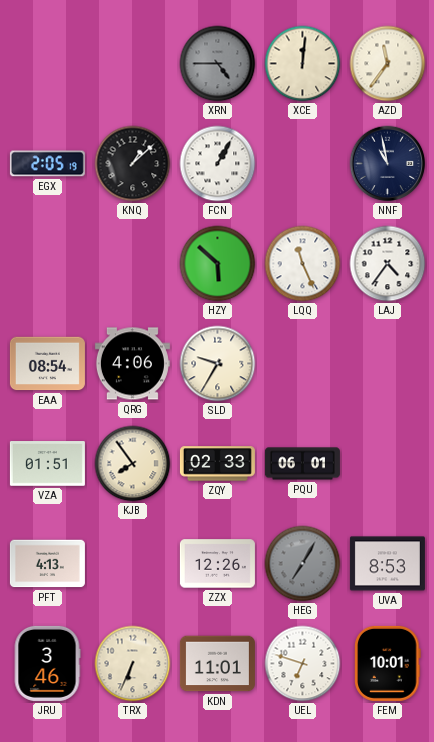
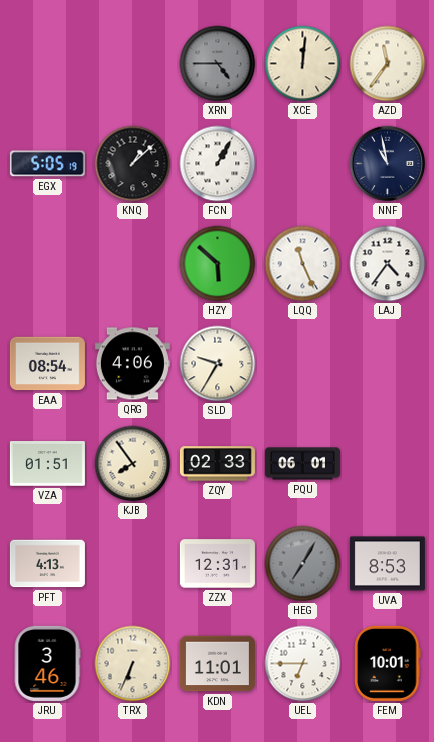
EGX: 2:05 -> 5:05 (47, 164)
ZZX: 12:26 -> 12:31 (217, 564)
UEL: 6:48 -> 6:45 (303, 664)
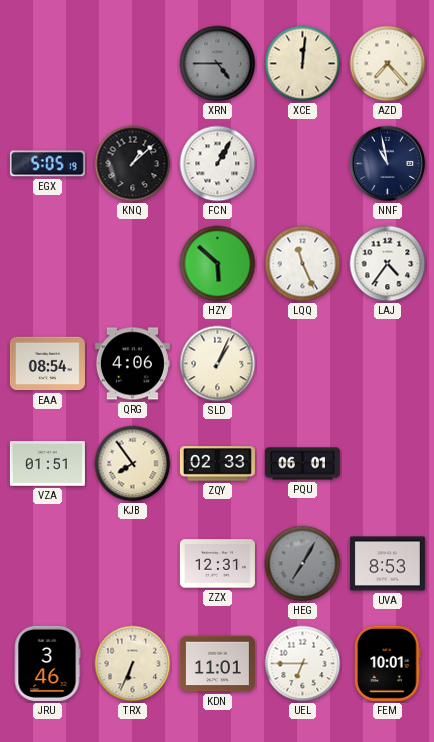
AZD: 11:36 -> 7:23 (388, 64)
SLD: 9:35 -> 1:04 (218, 364)
PFT: 4:13 -> none (47, 564)
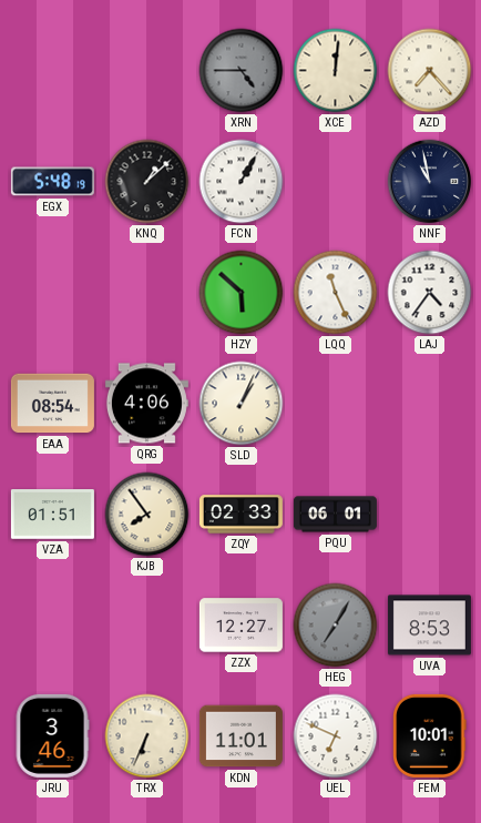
EGX: 5:05 -> 5:48 (52, 182)
ZZX: 12:31 -> 12:27 (240, 626)
UEL: 6:45 -> 6:49 (336, 736)
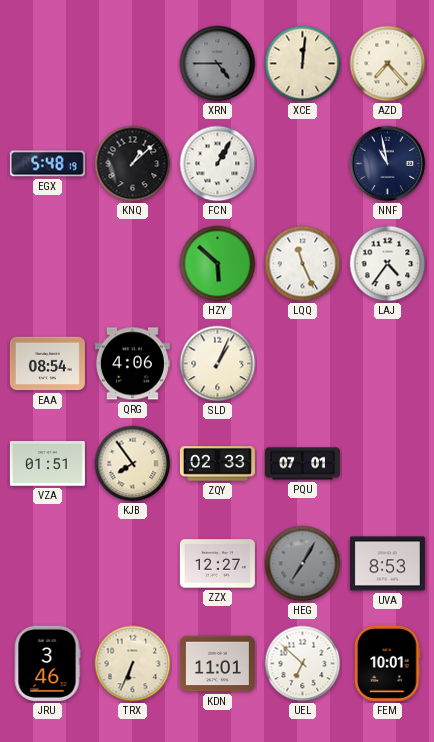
PQU: 06:01 -> 07:01 (302, 464)
UEL: 6:49 -> 6:52 (303, 664)
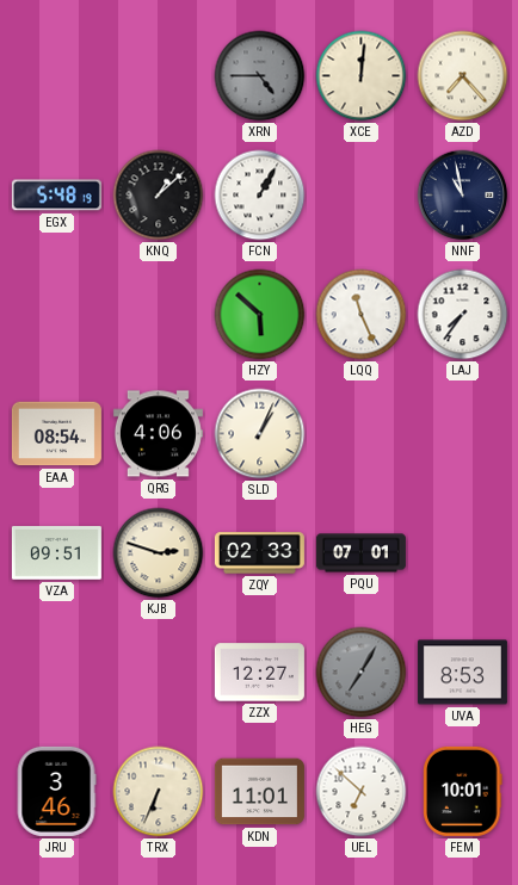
LAJ: 4:36 -> 7:36 (463, 315)
VZA: 01:51 -> 09:51 (56, 553)
KJB: 7:54 -> 2:48 (159, 553)
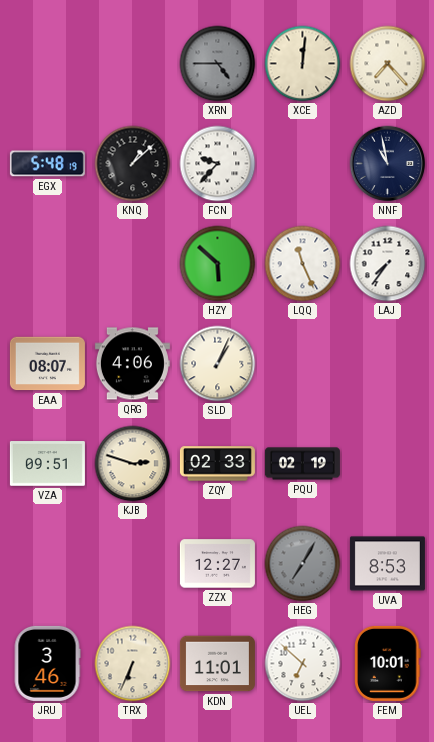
FCN: 1:05 -> 9:37 (218, 164)
EAA: 08:54 -> 08:07 (47, 364)
PQU: 07:01 -> 02:19 (302, 464)
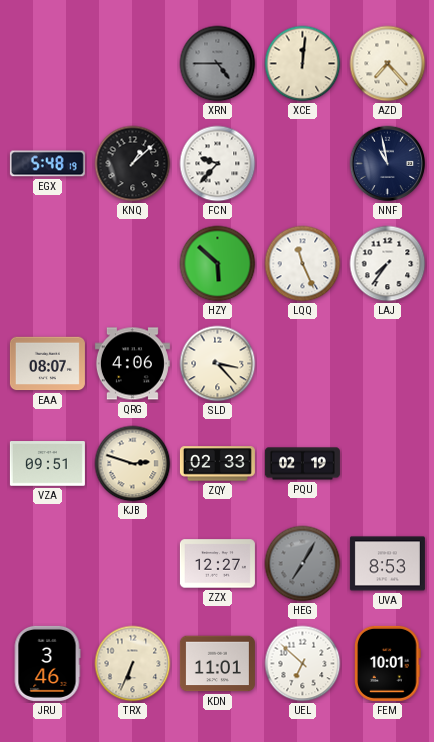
SLD: 1:04 -> 3:23 (218, 364)
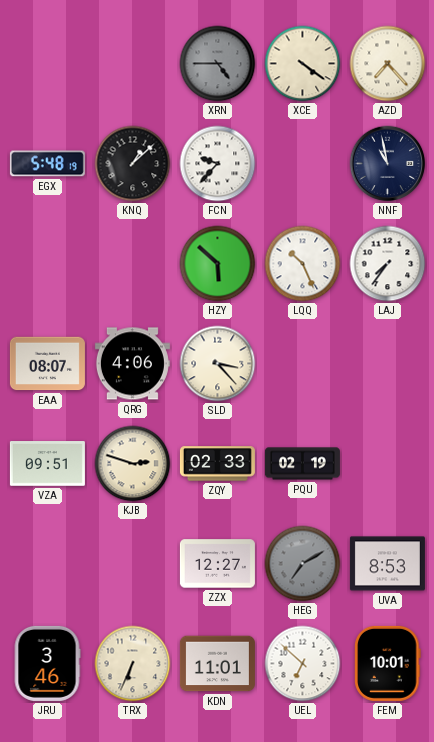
XCE: 12:01 -> 4:21 (303, 64)
LQQ: 11:26 -> 10:26 (303, 264)
HEG: 7:05 -> 7:10 (303, 564)
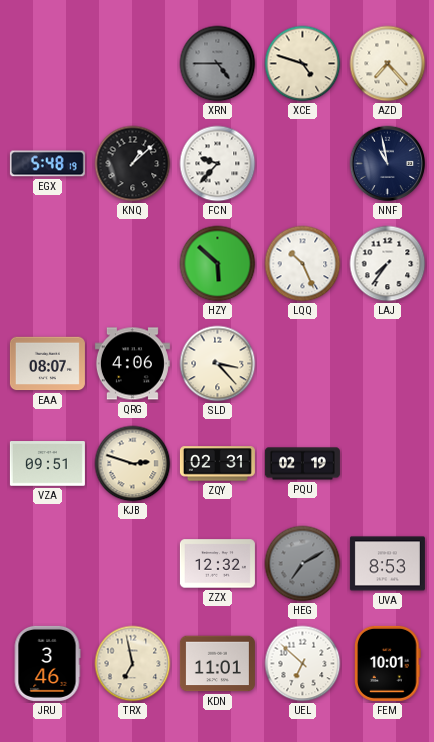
XCE: 4:21 -> 4:48 (303, 64)
ZQY: 02:33 -> 02:31 (217, 464)
ZZX: 12:27 -> 12:32 (217, 564)
TRX: 6:34 -> 6:58 (133, 664)
